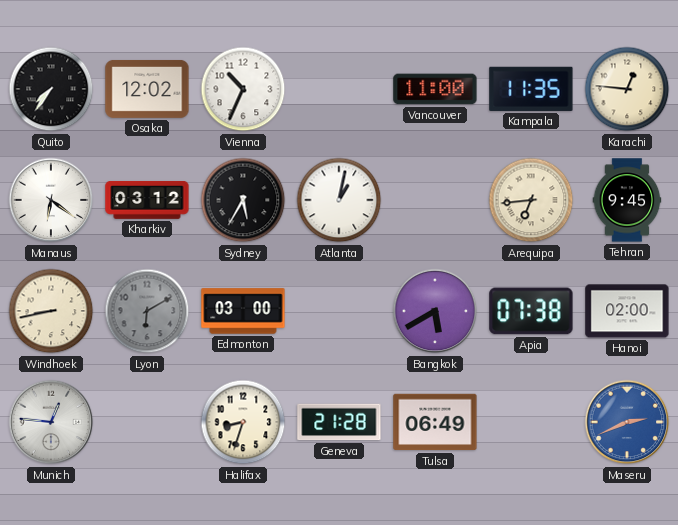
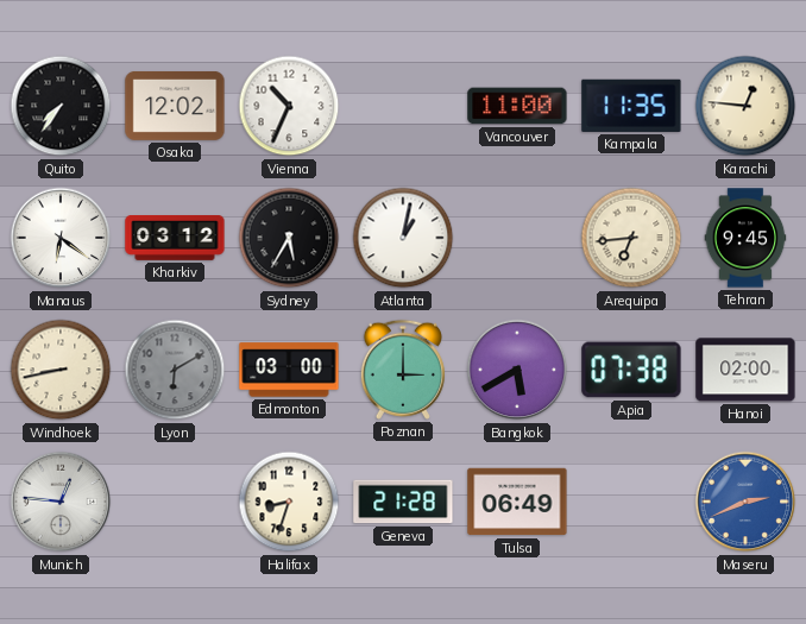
Poznan: none -> 3:00 (403, 370)
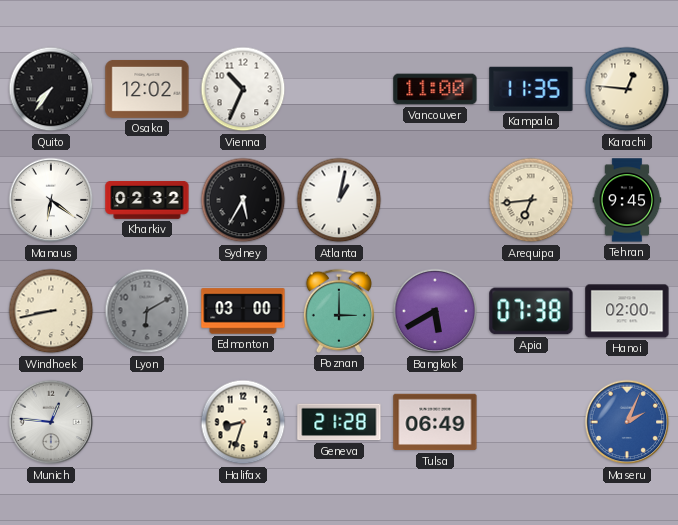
Kharkiv: 03:12 -> 02:32 (147, 201)
Maseru: 2:41 -> 2:04 (627, 422)
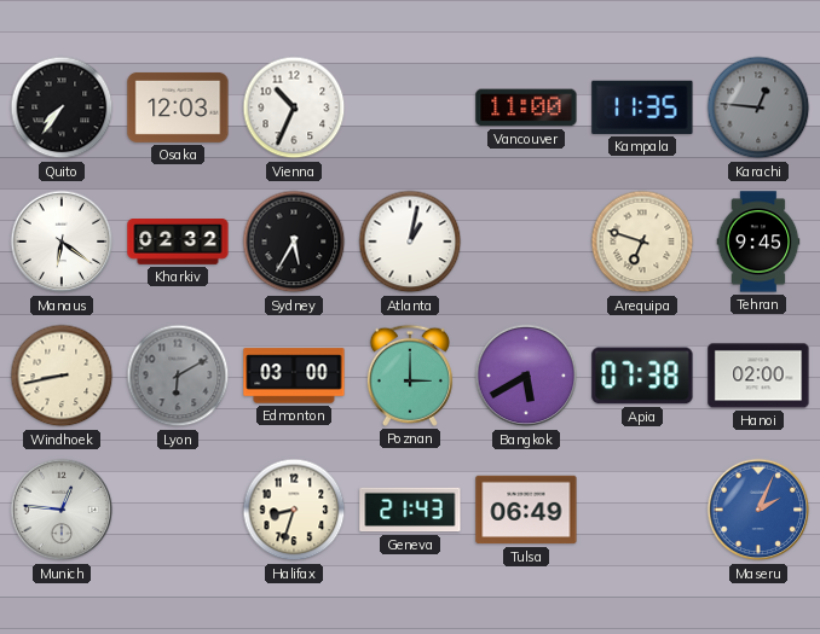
Osaka: 12:02 -> 12:03 (178, 107)
Karachi dial: cream -> grey (758, 107)
Arequipa: 6:44 -> 6:48 (642, 242)
Geneva: 21:28 -> 21:43 (410, 510)
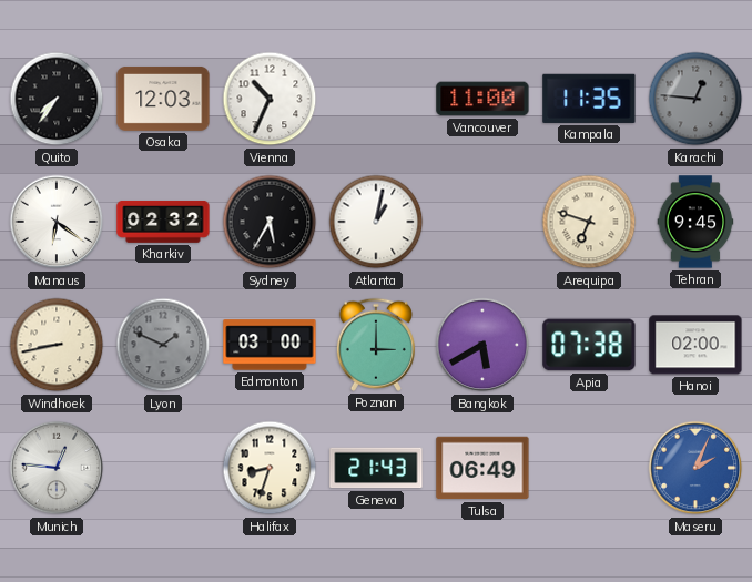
Lyon: 6:10 -> 1:49 (163, 345)
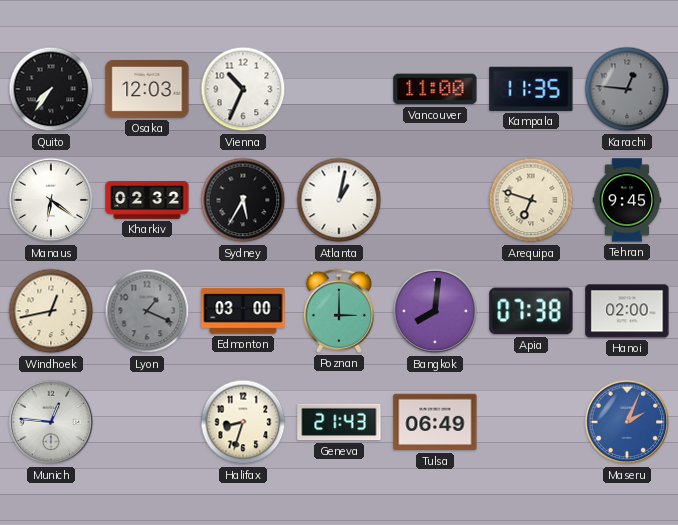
Windhoek: 8:43 -> 12:43 (51, 311)
Lyon: 1:49 -> 1:19 (147, 311)
Bangkok: 5:40 -> 8:01 (435, 311)
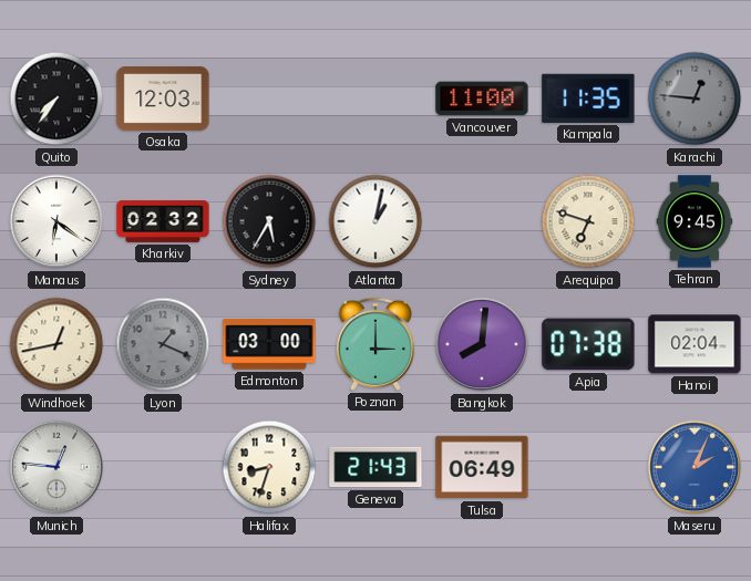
Vienna: 10:34 -> none (243, 89)
Hanoi: 02:00 -> 02:04 (695, 344)
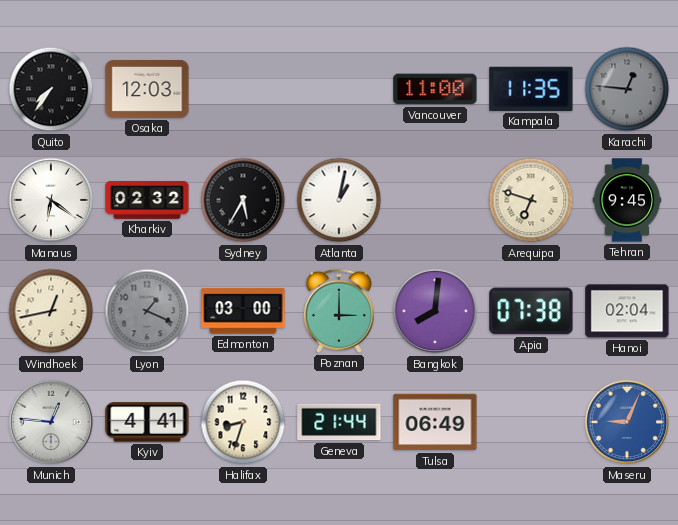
Kyiv: none -> 4:41 (147, 422)
Geneva: 21:43 -> 21:44 (339, 422)
Maseru: 2:04 -> 9:04 (627, 422)
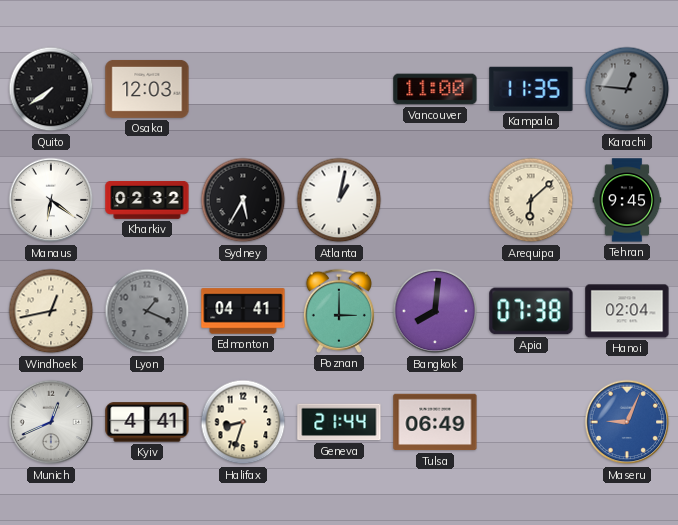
Quito: 7:36 -> 7:39 (51, 89)
Arequipa: 6:48 -> 6:08 (531, 200)
Edmonton: 03:00 -> 04:41 (243, 311)
Munich: 12:46 -> 12:41 (51, 422)
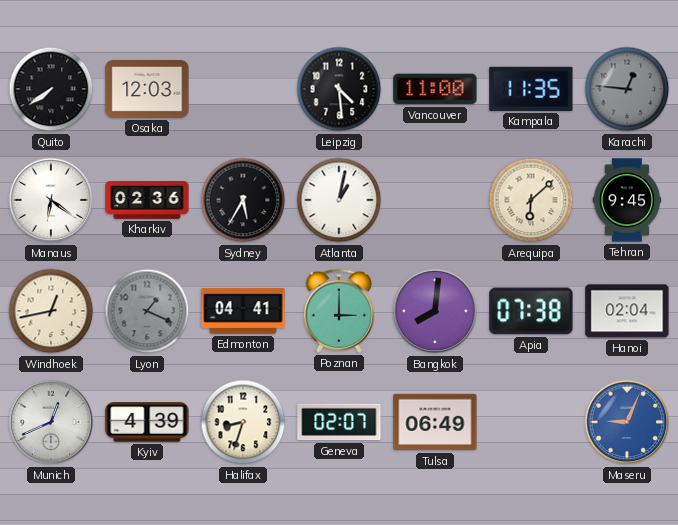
Leipzig: none -> 4:29 (339, 89)
Kharkiv: 02:32 -> 02:36 (147, 201)
Kyiv: 4:41 -> 4:39 (147, 422)
Geneva: 21:44 -> 02:07 (339, 422)
